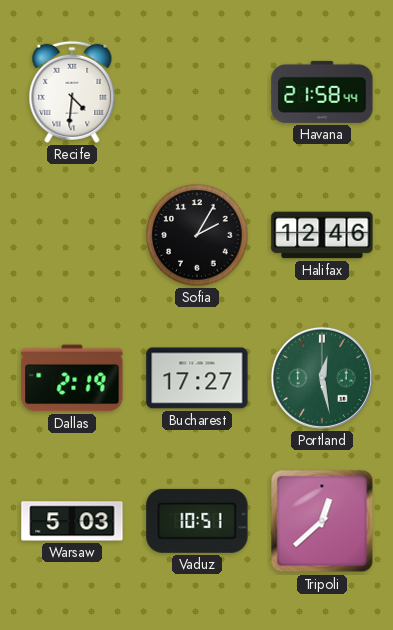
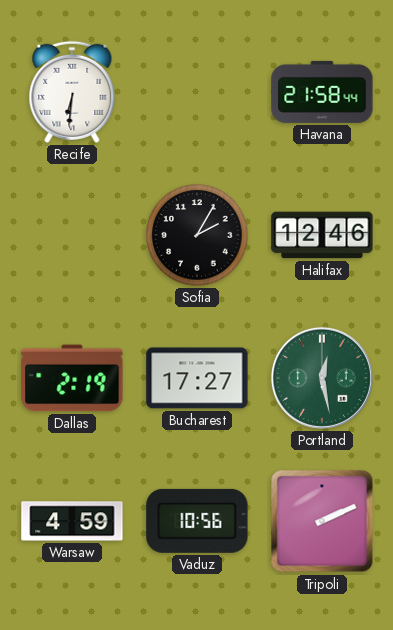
Recife: 4:31 -> 6:31 (72, 92)
Warsaw: 5:03 -> 4:59 (72, 521)
Vaduz: 10:51 -> 10:56 (197, 521)
Tripoli: 12:38 -> 2:11 (322, 521)
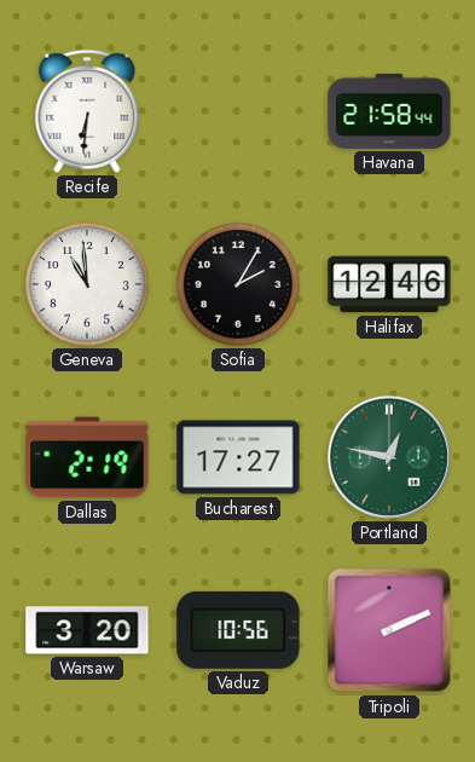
Geneva: none -> 10:59 (87, 284)
Portland: 12:28 -> 12:47 (389, 457)
Warsaw: 4:59 -> 3:20 (87, 630)
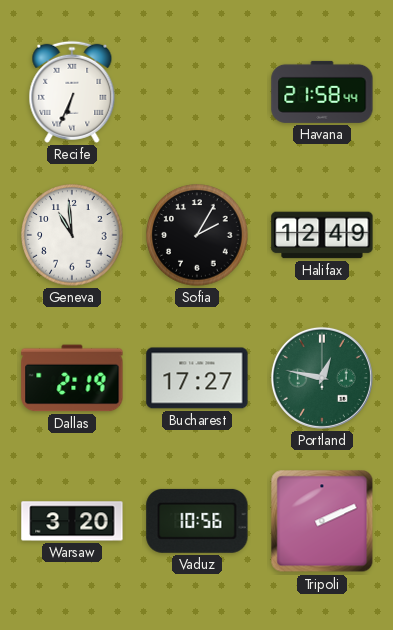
Recife: 6:31 -> 6:34 (72, 92)
Halifax: 12:46 -> 12:49 (322, 235)
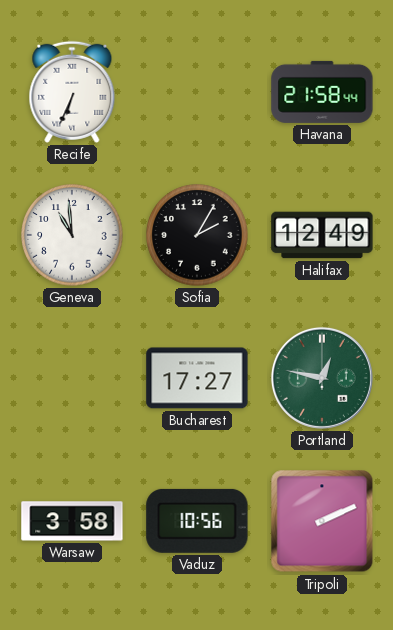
Dallas: 2:19 -> none (72, 378)
Warsaw: 3:20 -> 3:58 (72, 521)
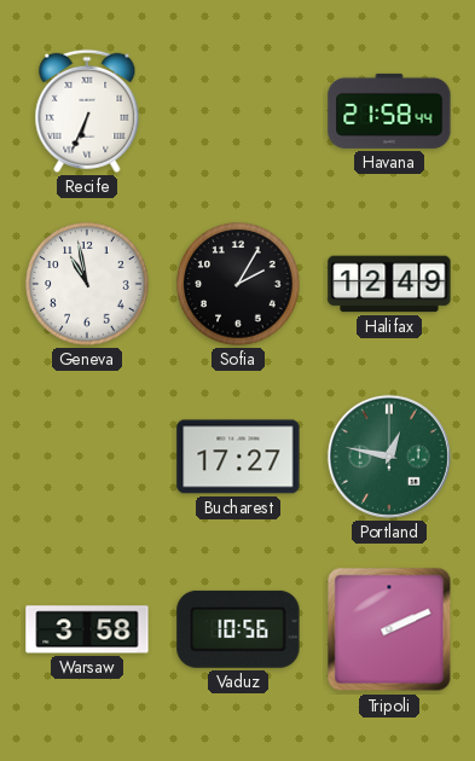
Geneva: 10:59 -> 10:58 (87, 284)
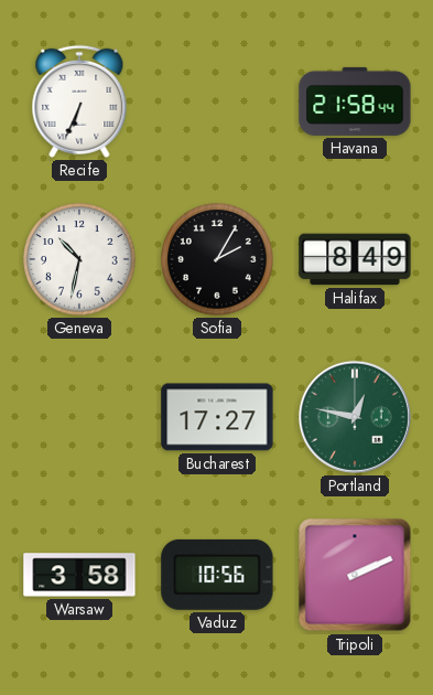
Geneva: 10:58 -> 10:32 (79, 259)
Halifax: 12:49 -> 8:49 (355, 259)
